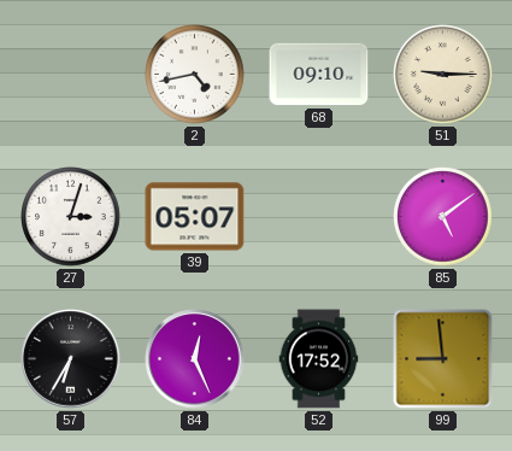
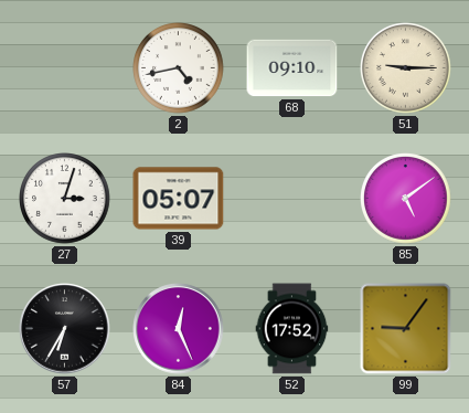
99: 8:59 -> 9:06 (406, 329)
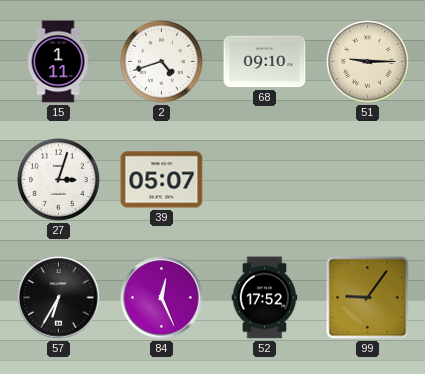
15: none -> 1:11 (58, 62)
2: 4:43 -> 4:42 (162, 62)
85: 5:09 -> none (406, 199)
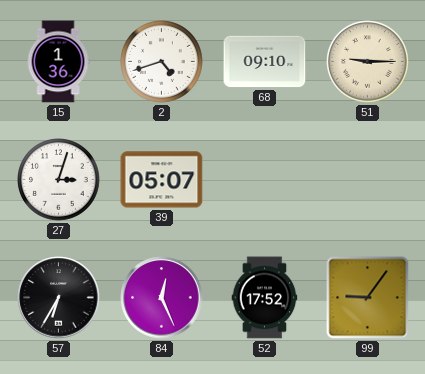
15: 1:11 -> 1:36 (58, 62)
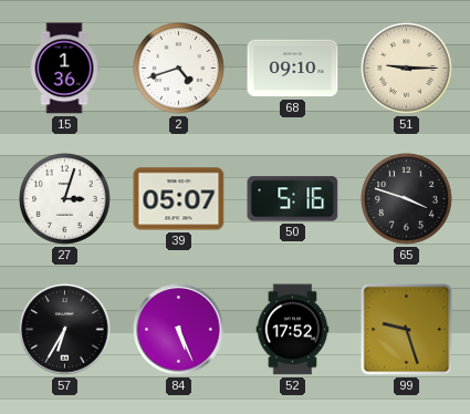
50: none -> 5:16 (293, 199)
65: none -> 3:48 (407, 199)
84: 12:26 -> 5:26 (179, 330)
99: 9:06 -> 9:27 (407, 330)
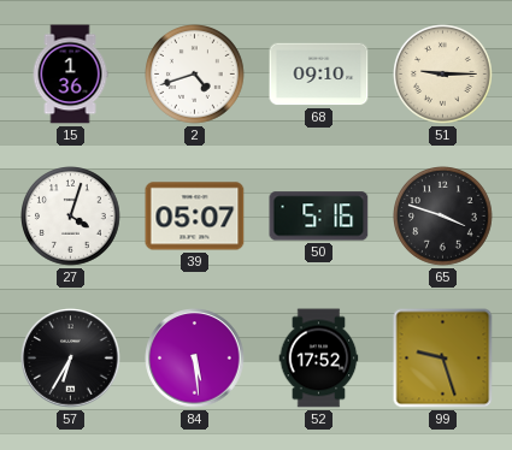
27: 3:03 -> 4:03 (71, 217)
84: 5:26 -> 5:29 (195, 359)
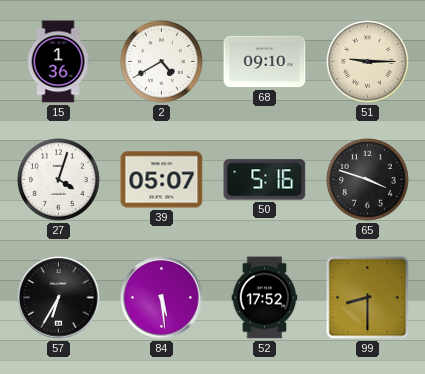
2: 4:42 -> 4:40 (162, 62)
99: 9:27 -> 8:30 (368, 298)
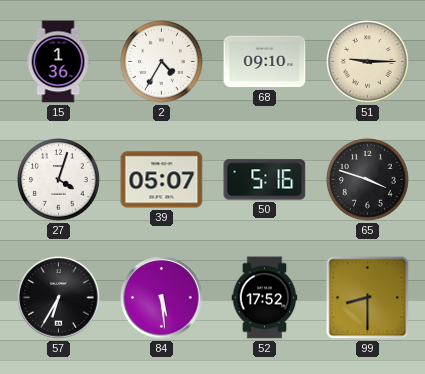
2: 4:40 -> 4:35 (162, 62)
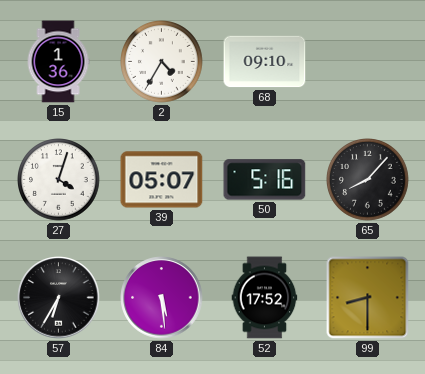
51: 9:15 -> none (368, 62)
65: 3:48 -> 8:07 (368, 180)
